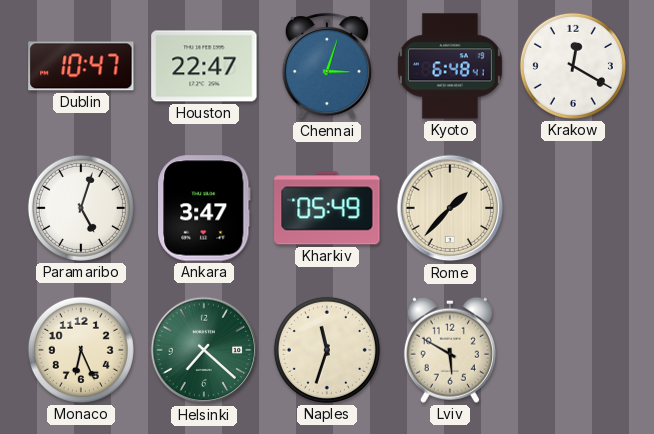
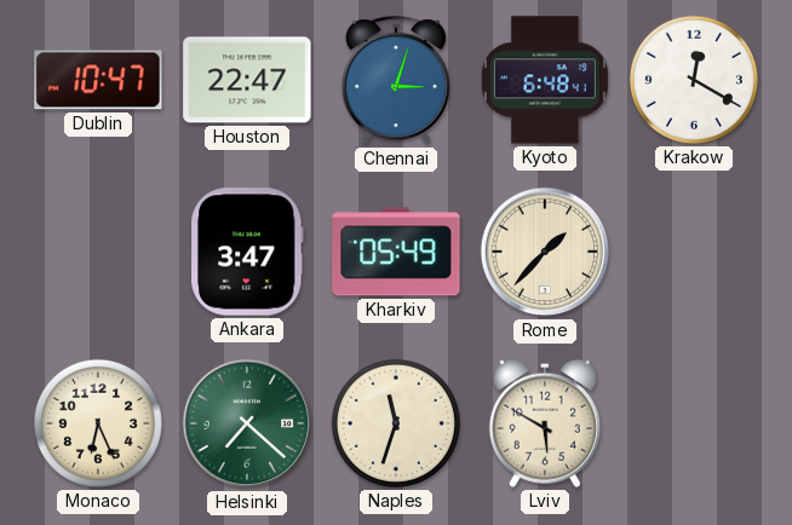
Paramaribo: 5:03 -> none (81, 208)
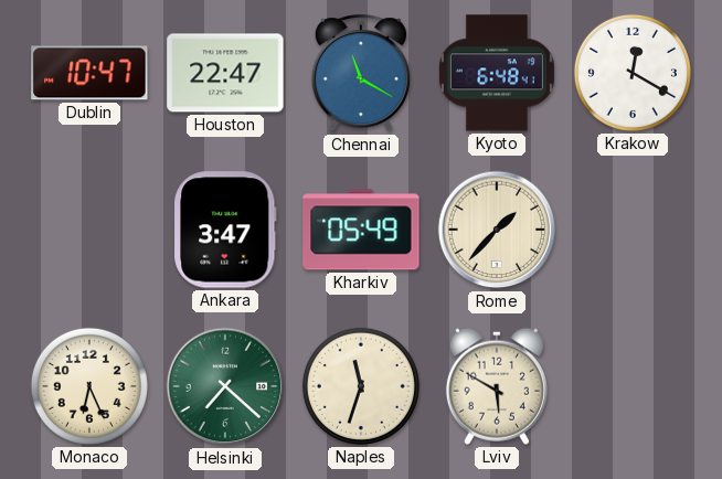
Chennai: 3:03 -> 11:20 (361, 74)
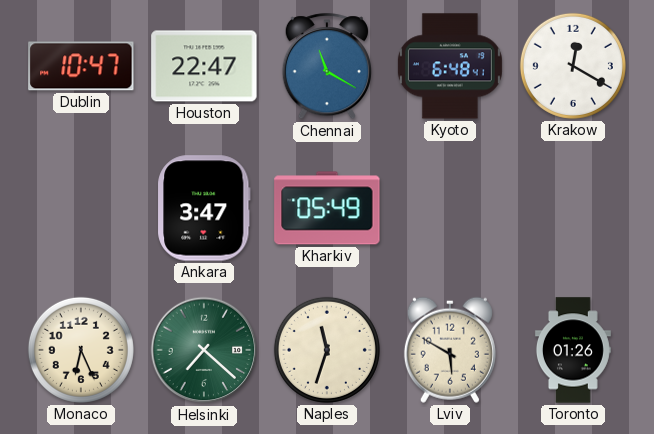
Rome: 1:37 -> none (497, 230)
Toronto: none -> 01:26 (573, 350)
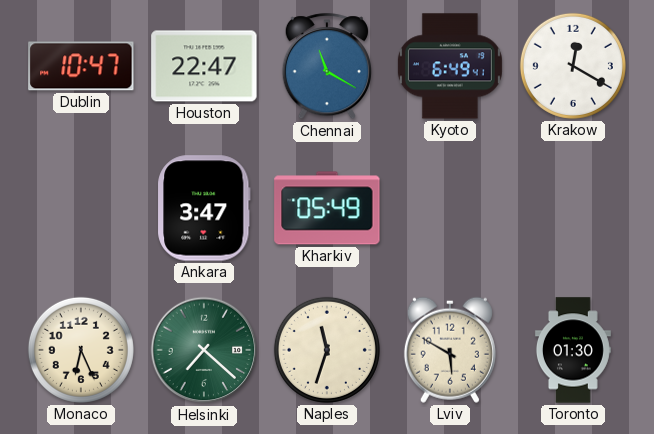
Kyoto: 6:48 -> 6:49 (450, 66)
Toronto: 01:26 -> 01:30 (573, 350)
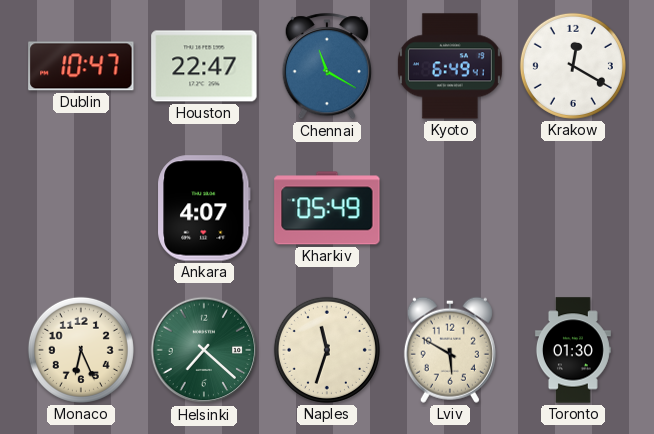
Ankara: 3:47 -> 4:07 (204, 208)
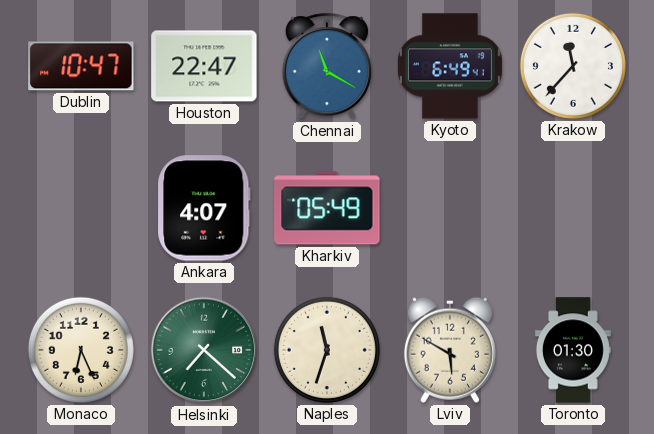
Krakow: 12:20 -> 11:37 (573, 66)
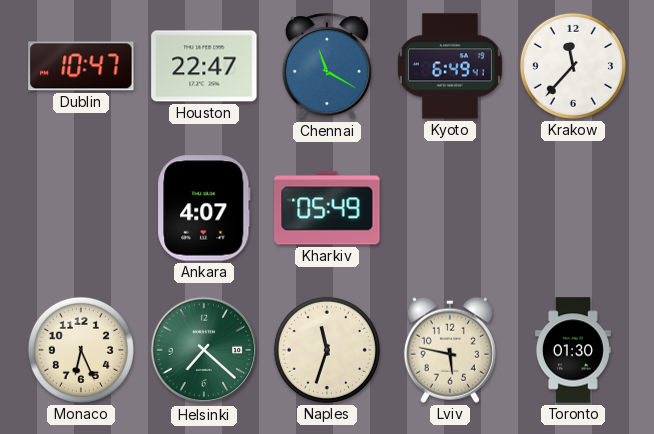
Lviv: 5:50 -> 5:47 (450, 350)
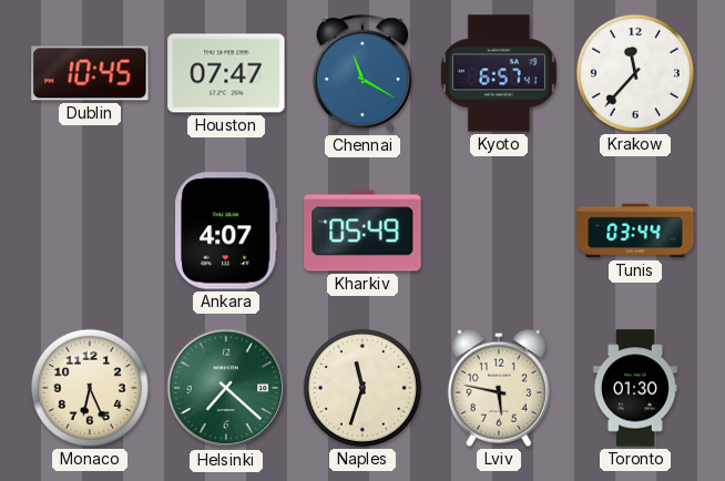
Dublin: 10:47 -> 10:45 (90, 73)
Houston: 22:47 -> 07:47 (226, 73)
Kyoto: 6:49 -> 6:57 (499, 73)
Tunis: none -> 03:44 (635, 231)
